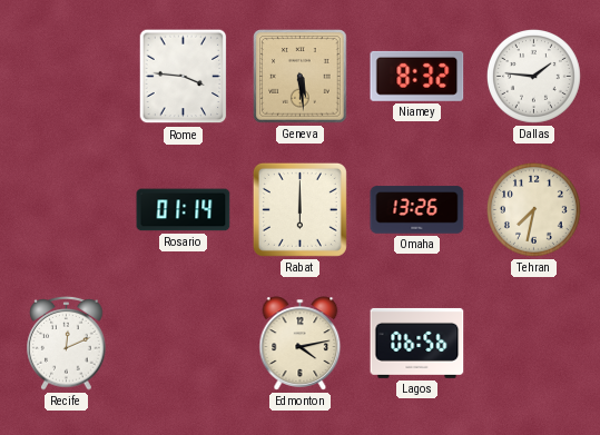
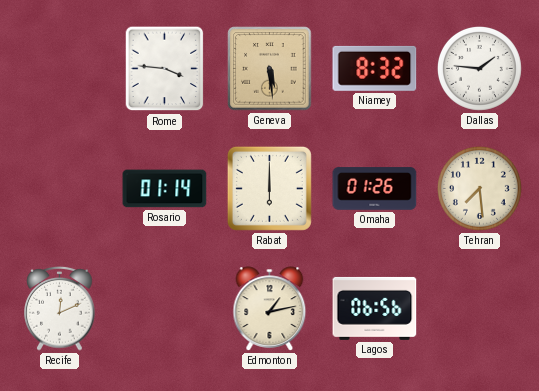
Omaha: 13:26 -> 01:26 (375, 189)
Tehran: 7:32 -> 7:29 (479, 188)
Edmonton: 4:13 -> 1:13 (270, 309)
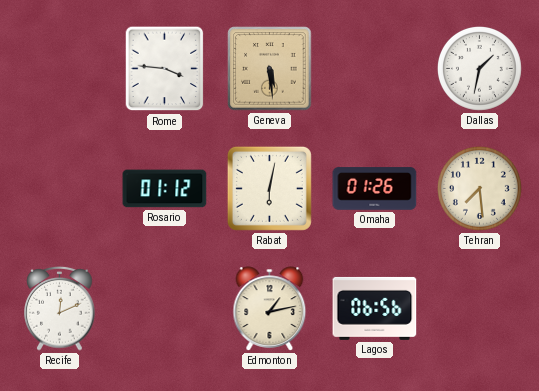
Niamey: 8:32 -> none (375, 68)
Dallas: 1:46 -> 1:32 (479, 68)
Rosario: 01:14 -> 01:12 (165, 189)
Rabat: 6:00 -> 6:02 (269, 188)
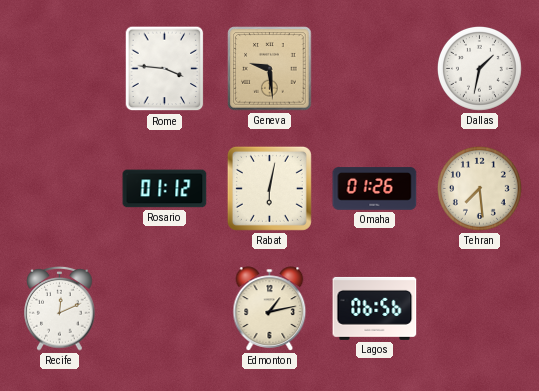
Geneva: 5:29 -> 9:29 (270, 69)
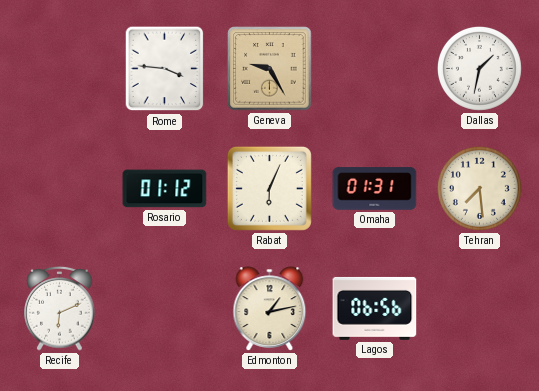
Geneva: 9:29 -> 9:25 (270, 69)
Rabat: 6:02 -> 6:04 (269, 188)
Omaha: 01:26 -> 01:31 (375, 189)
Recife: 12:11 -> 6:11 (60, 309)
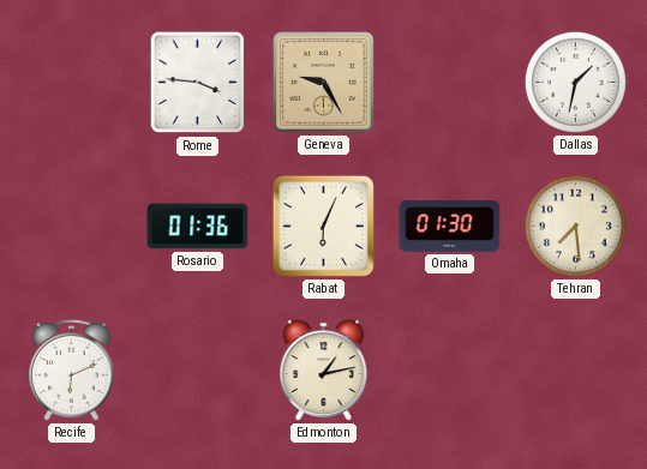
Rosario: 01:12 -> 01:36 (198, 227)
Omaha: 01:31 -> 01:30 (450, 227)
Lagos: 06:56 -> none (375, 308)
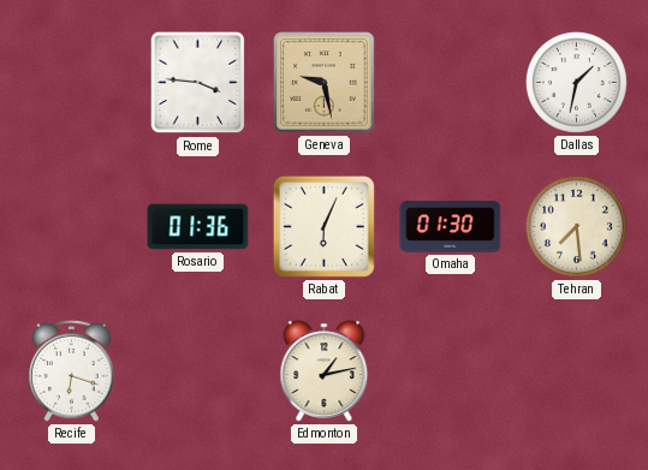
Geneva: 9:25 -> 9:28 (325, 83)
Recife: 6:11 -> 6:18 (72, 371)
